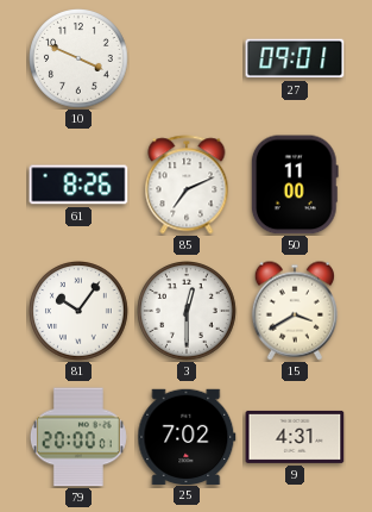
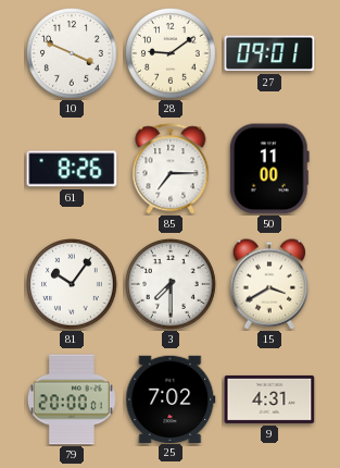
28: none -> 9:09 (172, 54)
85: 7:11 -> 7:15 (171, 169)
3: 12:30 -> 7:30 (172, 285)
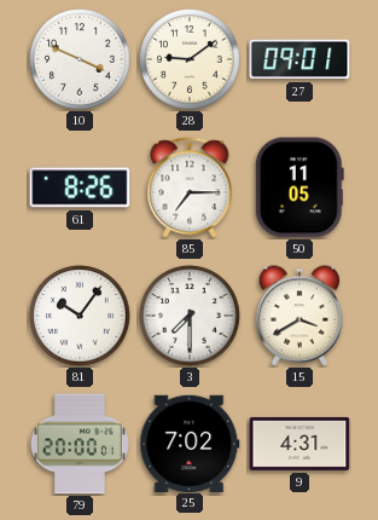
50: 11:00 -> 11:05 (300, 187)
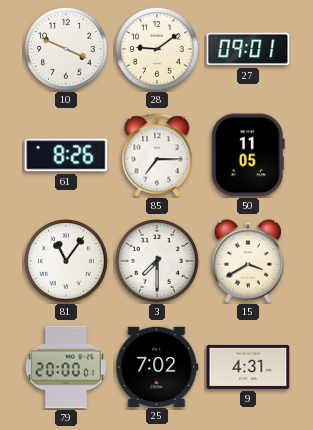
81: 10:06 -> 11:06 (67, 262)
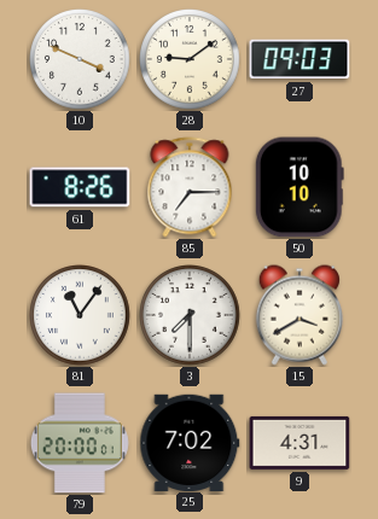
27: 09:01 -> 09:03 (300, 59)
50: 11:05 -> 10:10 (300, 187)
